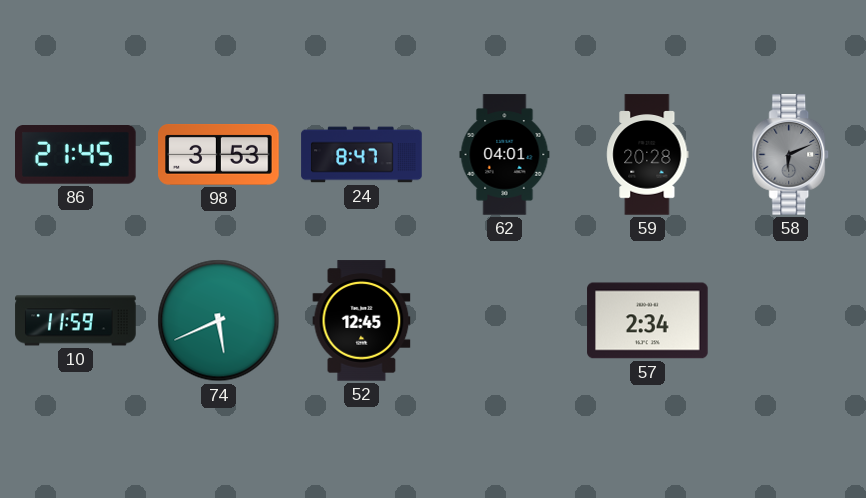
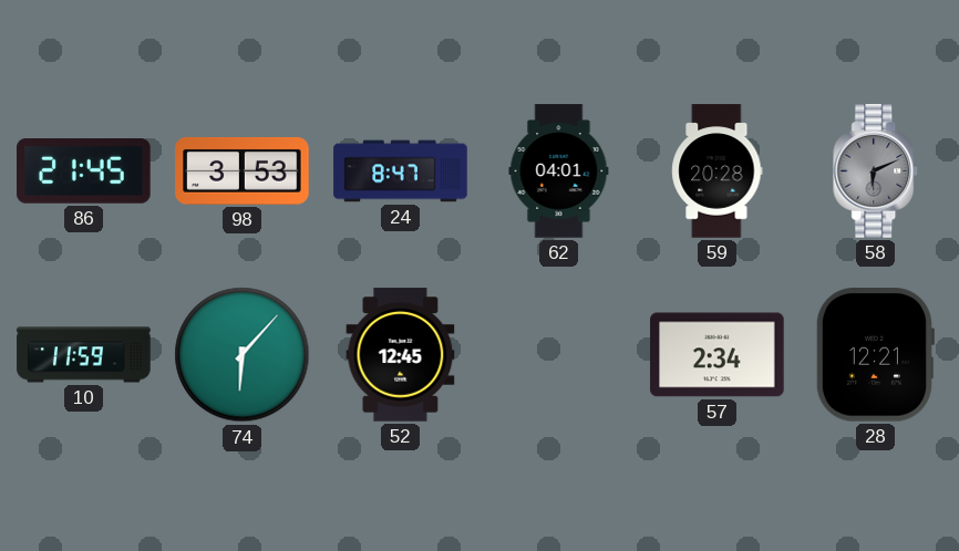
74: 5:41 -> 6:07 (243, 355)
28: none -> 12:21 (874, 355)
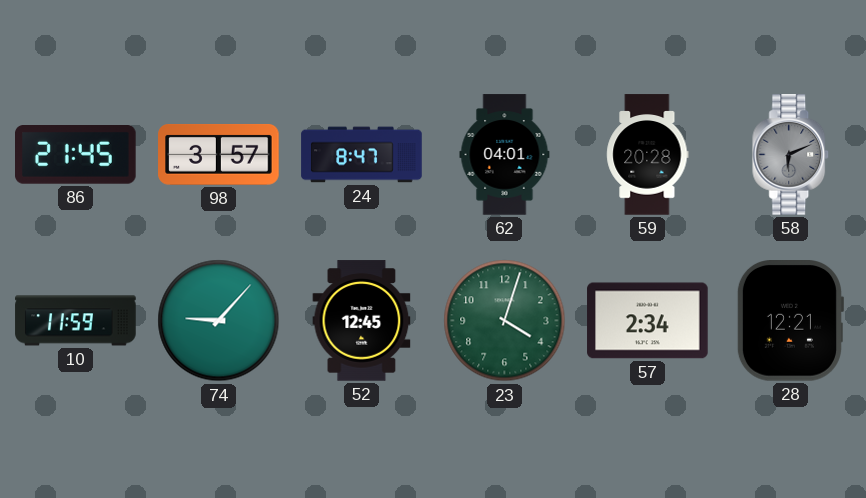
98: 3:53 -> 3:57 (219, 154)
74: 6:07 -> 9:07 (219, 321)
23: none -> 4:03 (505, 321)
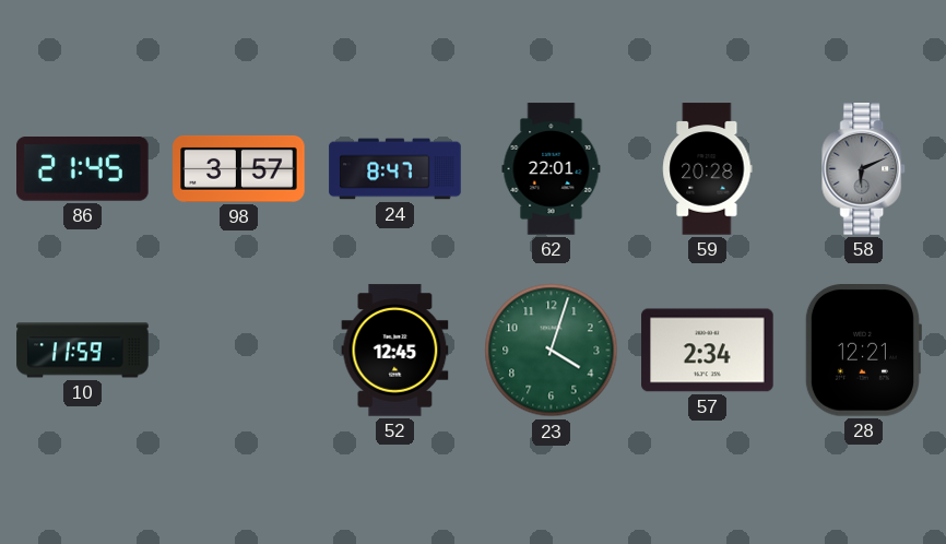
62: 04:01 -> 22:01 (552, 169)
74: 9:07 -> none (219, 321)
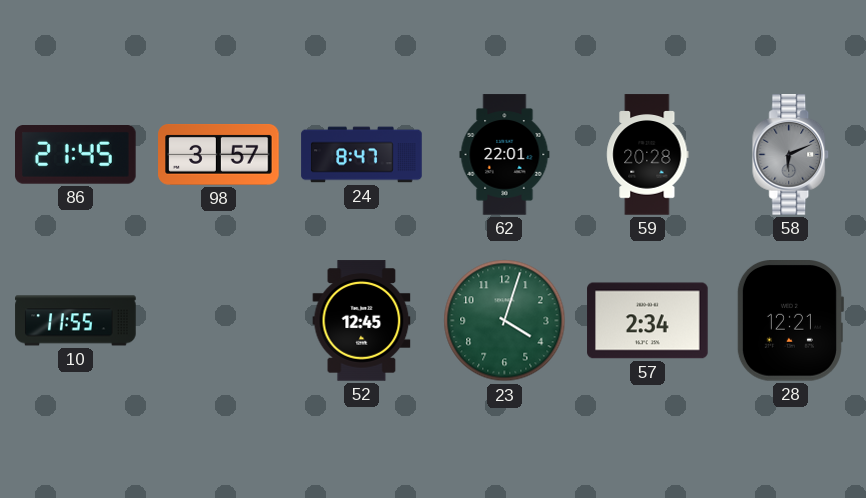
10: 11:59 -> 11:55 (76, 321)
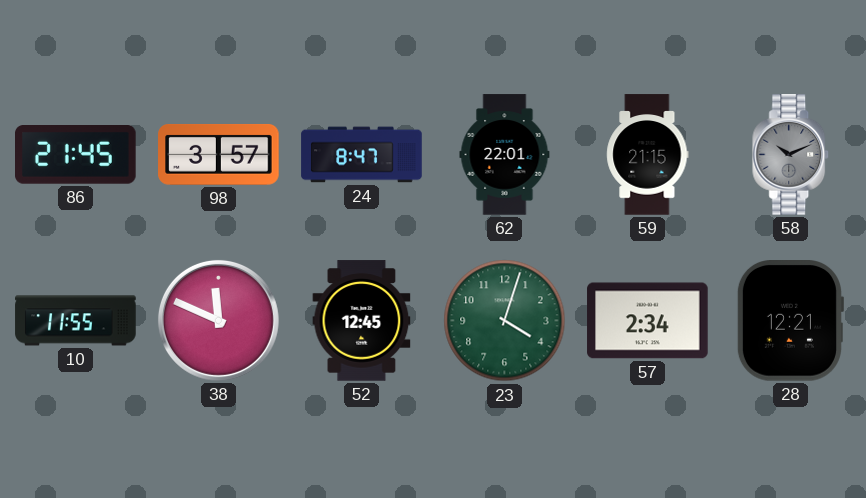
59: 20:28 -> 21:15 (648, 155)
58: 6:11 -> 10:11 (791, 155)
38: none -> 11:49 (218, 320)
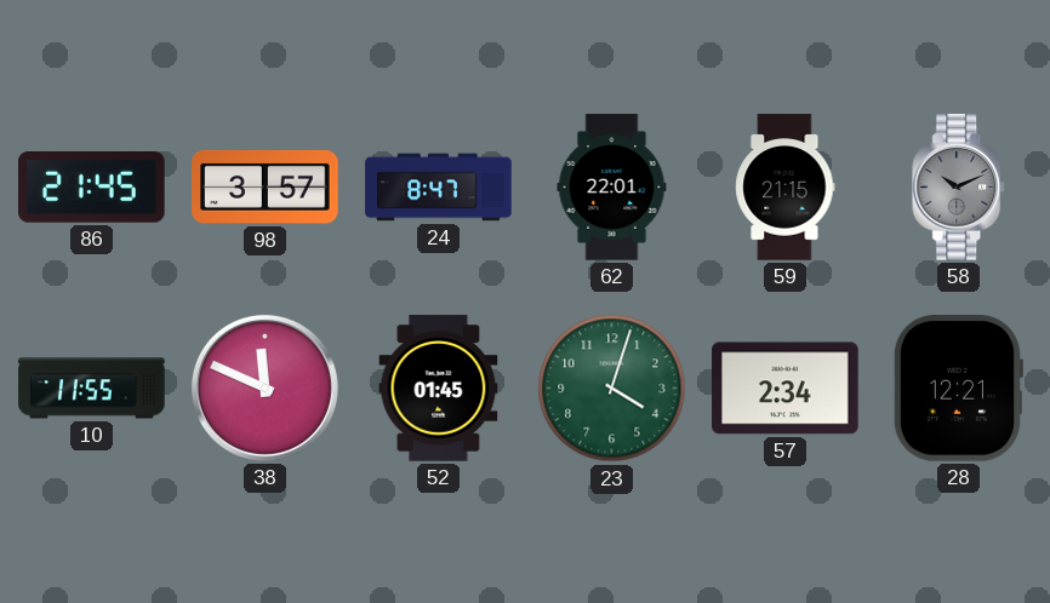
52: 12:45 -> 01:45 (439, 389)
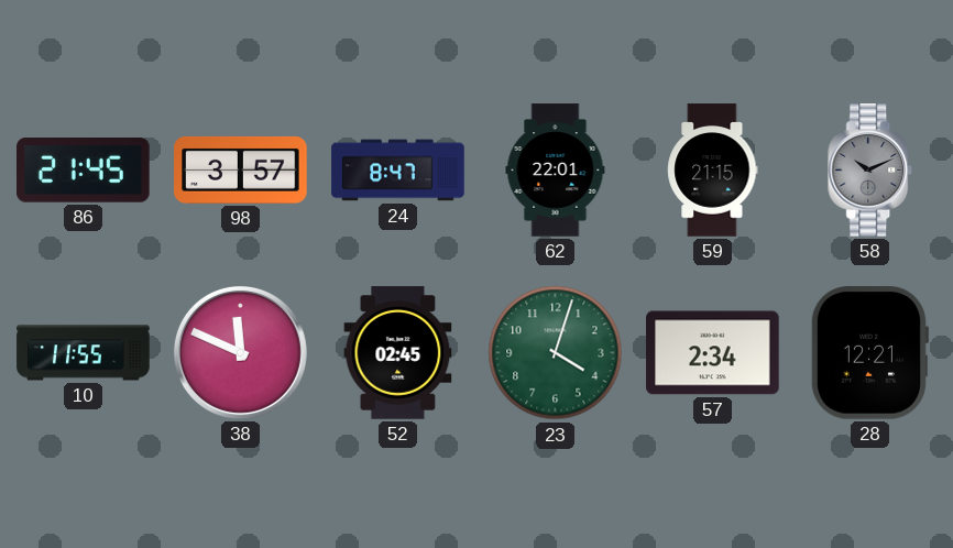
52: 01:45 -> 02:45 (398, 353)
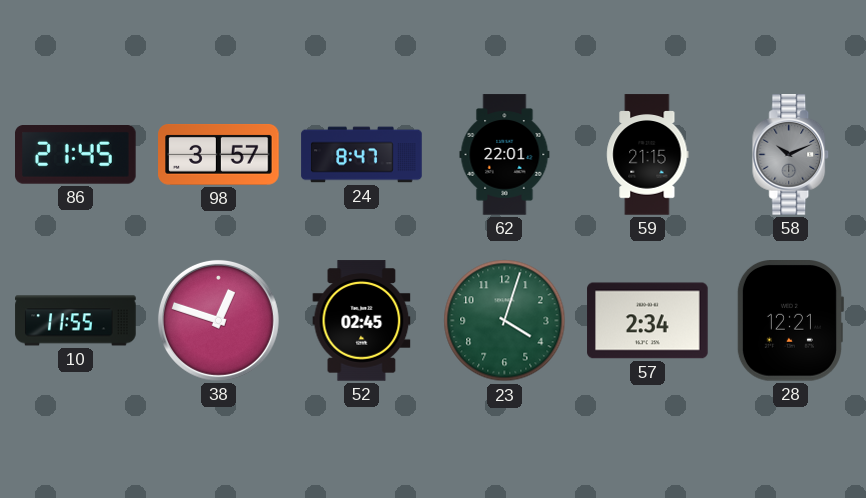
38: 11:49 -> 12:48 (218, 320)
